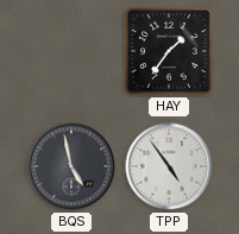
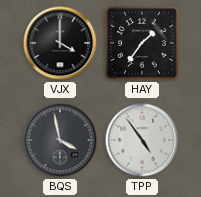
VJX: none -> 4:00 (60, 43)
BQS: 4:58 -> 3:58 (60, 140)
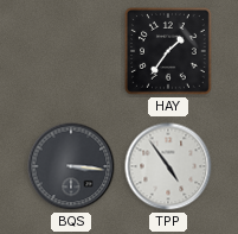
VJX: 4:00 -> none (60, 43)
BQS: 3:58 -> 3:16 (71, 166)
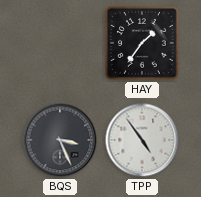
BQS: 3:16 -> 3:26 (60, 140)
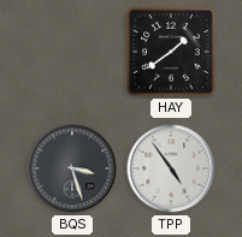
HAY: 1:36 -> 1:39 (172, 53)
BQS: 3:26 -> 3:27 (72, 168)
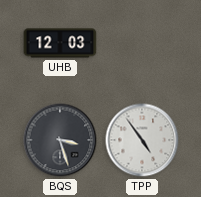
UHB: none -> 12:03 (60, 43)
HAY: 1:39 -> none (172, 53)
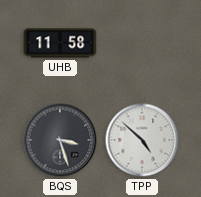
UHB: 12:03 -> 11:58 (60, 43)
TPP: 4:54 -> 4:52 (142, 140)
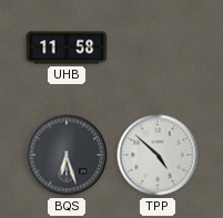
BQS: 3:27 -> 6:27 (67, 155)
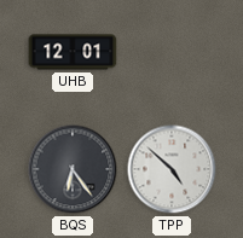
UHB: 11:58 -> 12:01 (73, 52)
BQS: 6:27 -> 6:24 (73, 169)
